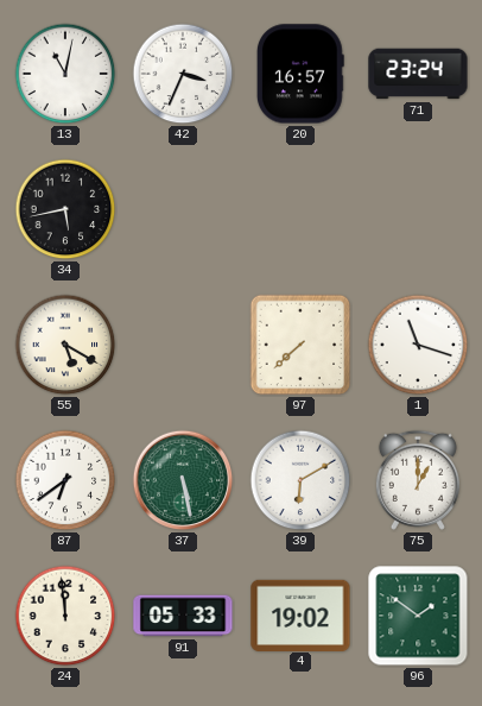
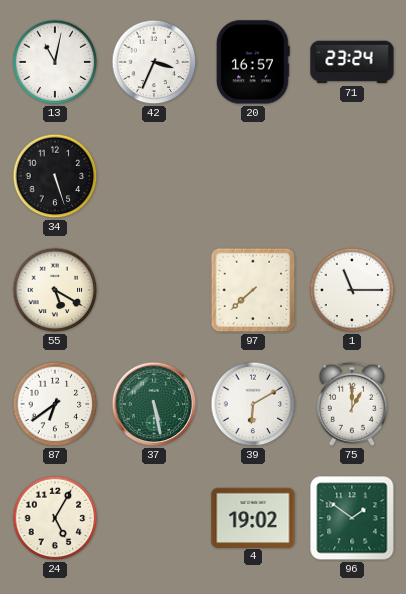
34: 5:43 -> 5:27 (55, 176)
1: 11:18 -> 11:15 (352, 290)
24: 11:59 -> 5:05 (55, 518)
91: 05:33 -> none (183, 616)
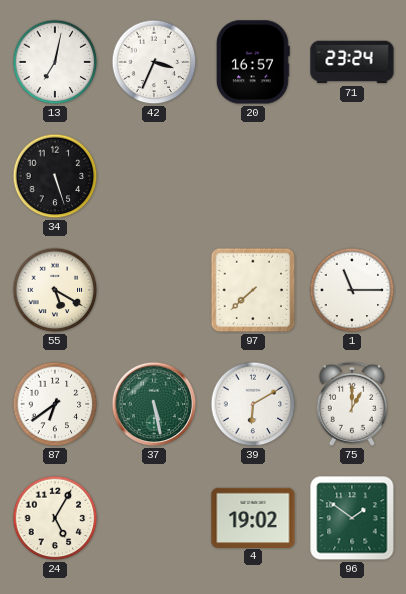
13: 11:02 -> 7:02 (55, 62)
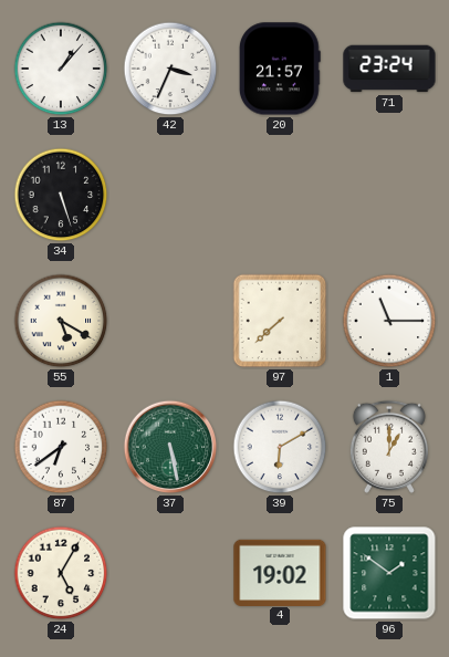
13: 7:02 -> 1:07 (61, 69)
20: 16:57 -> 21:57 (280, 69)
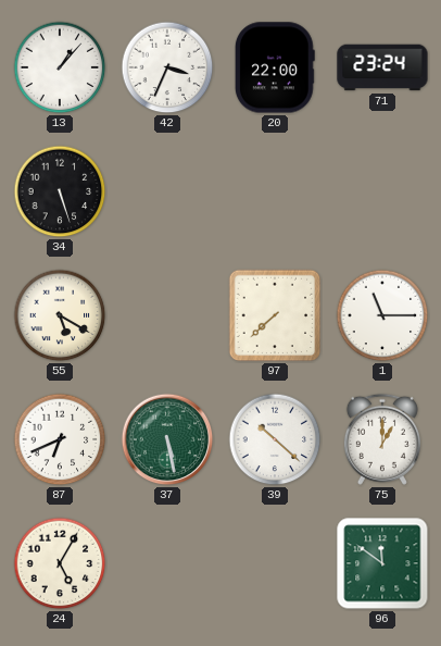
20: 21:57 -> 22:00 (275, 67)
87: 6:39 -> 6:41 (60, 439)
39: 6:10 -> 10:22 (275, 439)
4: 19:02 -> none (280, 572)
96: 1:51 -> 11:51 (382, 563)
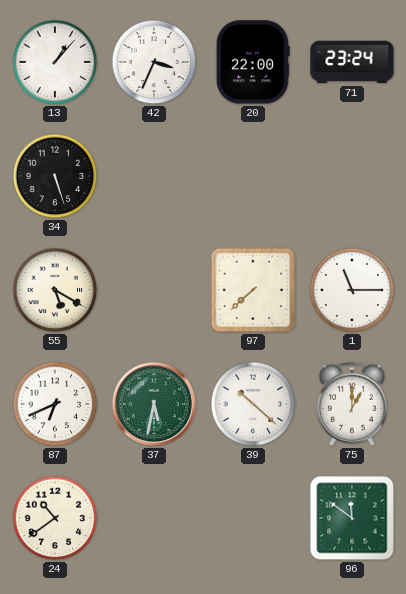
37: 5:28 -> 5:32 (154, 404)
24: 5:05 -> 10:39 (55, 518)
